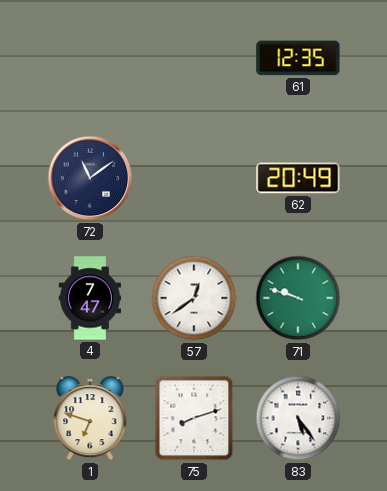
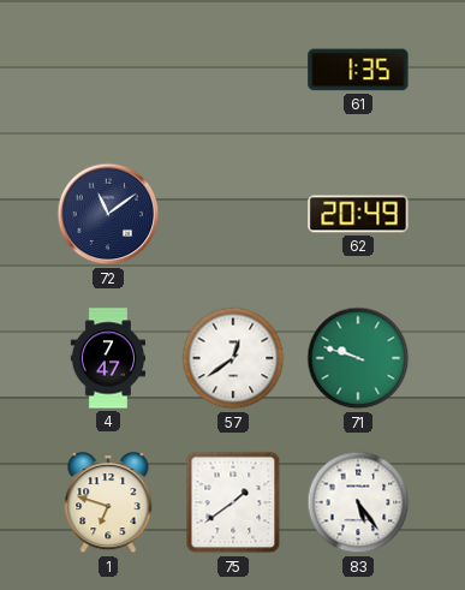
61: 12:35 -> 1:35 (358, 70)
75: 8:12 -> 1:39 (233, 502)
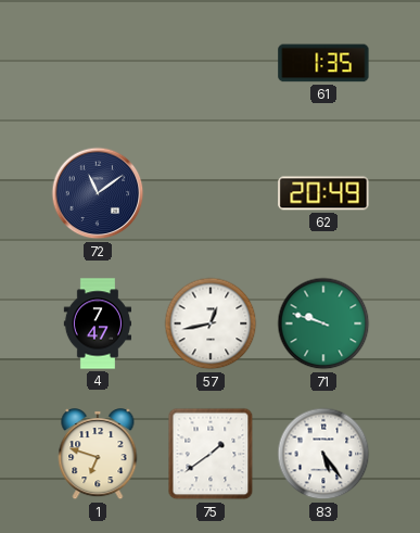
57: 12:39 -> 12:43 (211, 323)
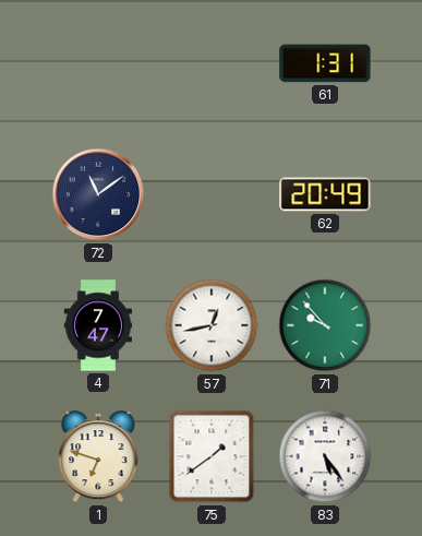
61: 1:35 -> 1:31 (325, 63)
71: 9:48 -> 9:53 (325, 325)
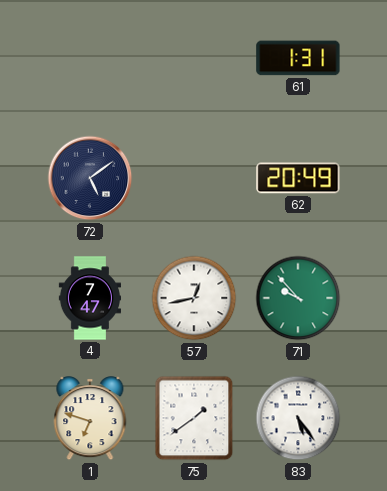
72: 11:09 -> 5:09 (90, 178)
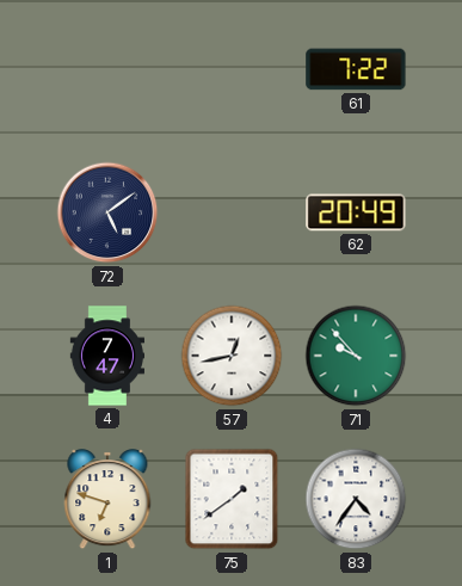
61: 1:31 -> 7:22 (356, 69)
83: 5:24 -> 4:36 (356, 499)
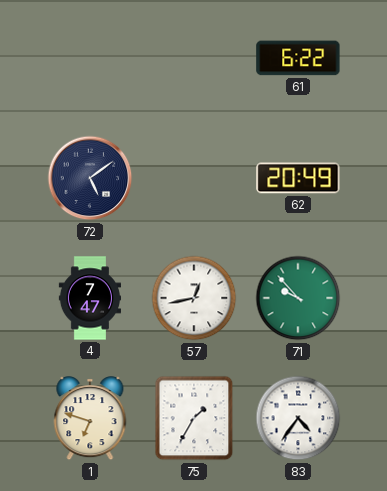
61: 7:22 -> 6:22 (298, 58)
75: 1:39 -> 1:35 (194, 418)
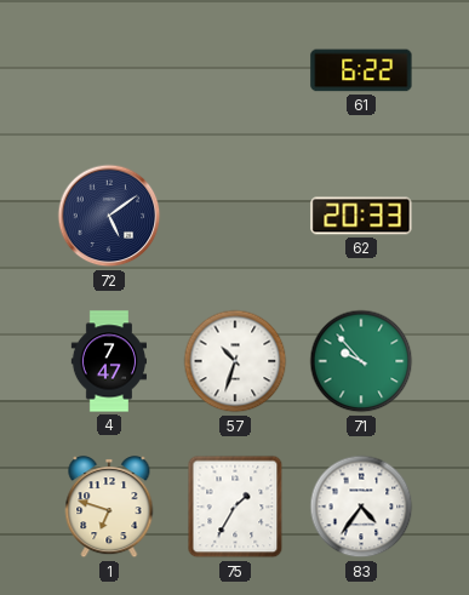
62: 20:49 -> 20:33 (361, 216)
57: 12:43 -> 10:33 (235, 361)
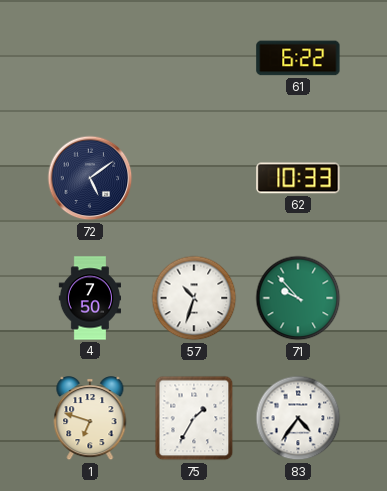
62: 20:33 -> 10:33 (298, 178)
4: 7:47 -> 7:50 (89, 298)
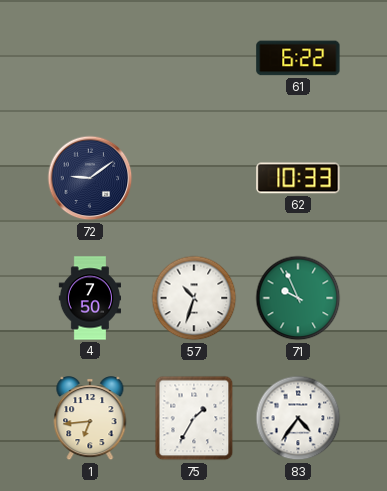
72: 5:09 -> 9:09 (90, 178)
71: 9:53 -> 9:56 (298, 298)
1: 6:48 -> 6:44 (90, 419)
